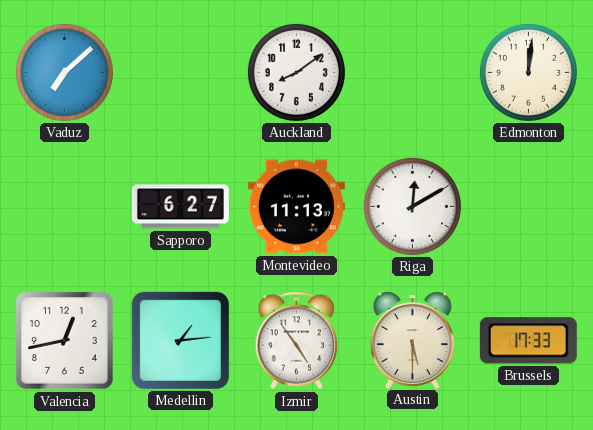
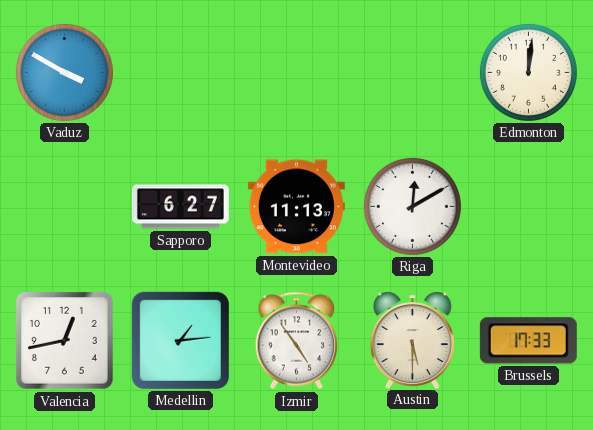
Vaduz: 7:08 -> 3:50 (64, 72)
Auckland: 8:09 -> none (296, 72)
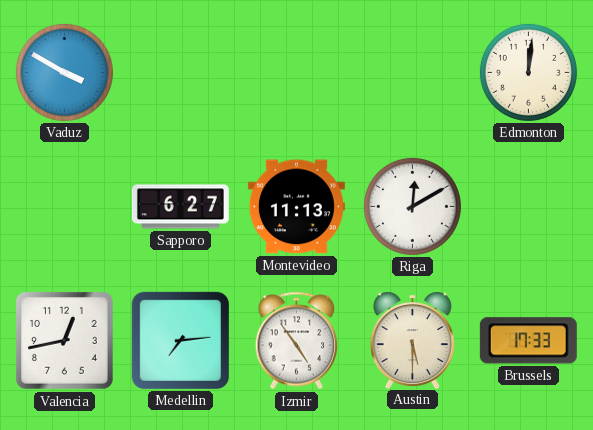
Medellin: 1:14 -> 7:14 (180, 340)
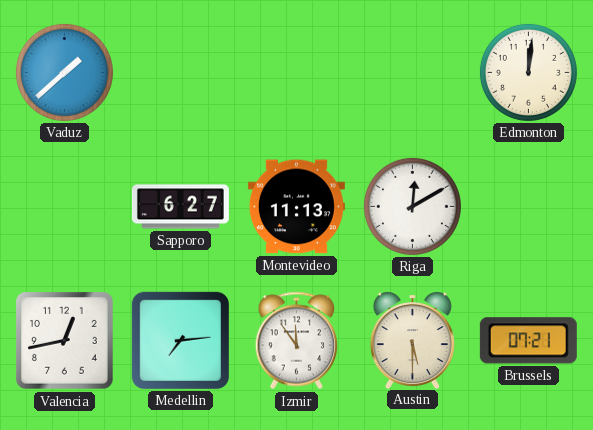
Vaduz: 3:50 -> 1:38 (64, 72)
Izmir: 4:54 -> 11:54 (297, 341)
Brussels: 17:33 -> 07:21 (528, 341)
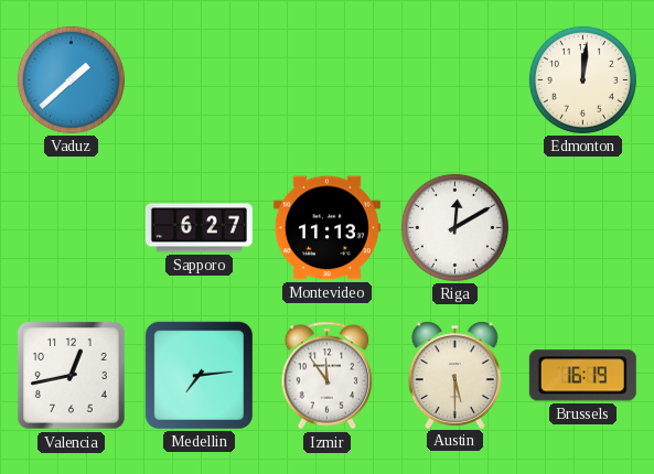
Brussels: 07:21 -> 16:19 (582, 376)
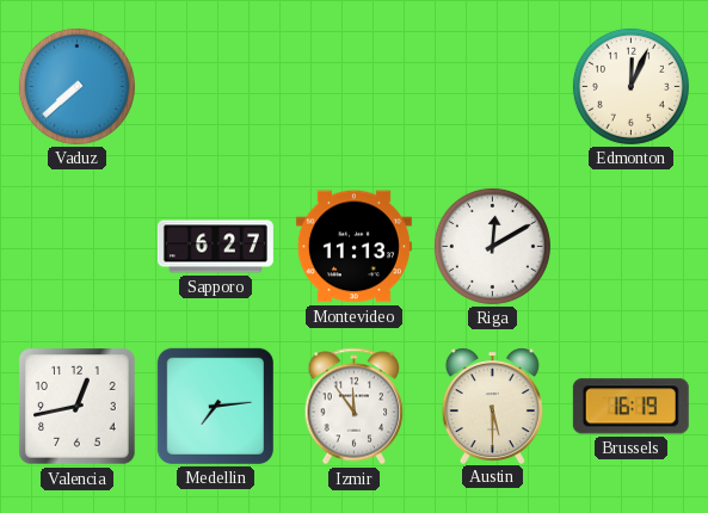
Vaduz: 1:38 -> 7:38 (76, 86)
Edmonton: 12:01 -> 12:04 (630, 86)
